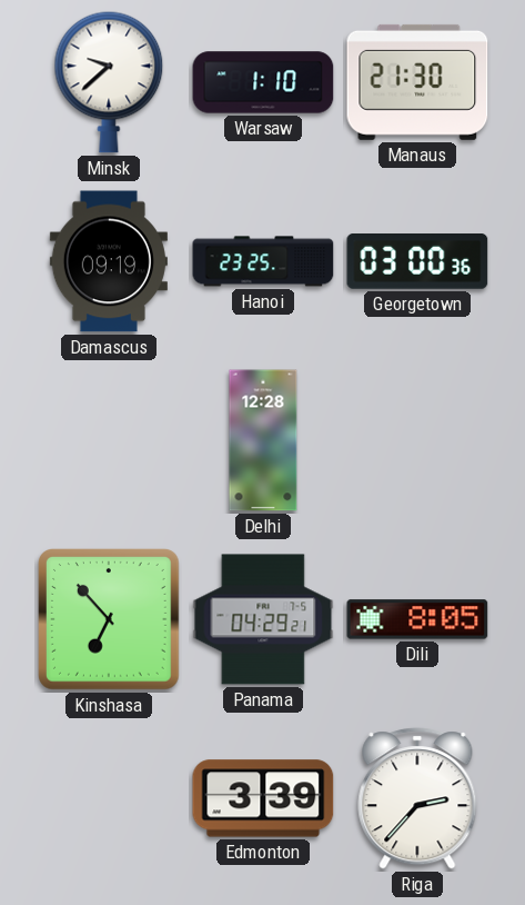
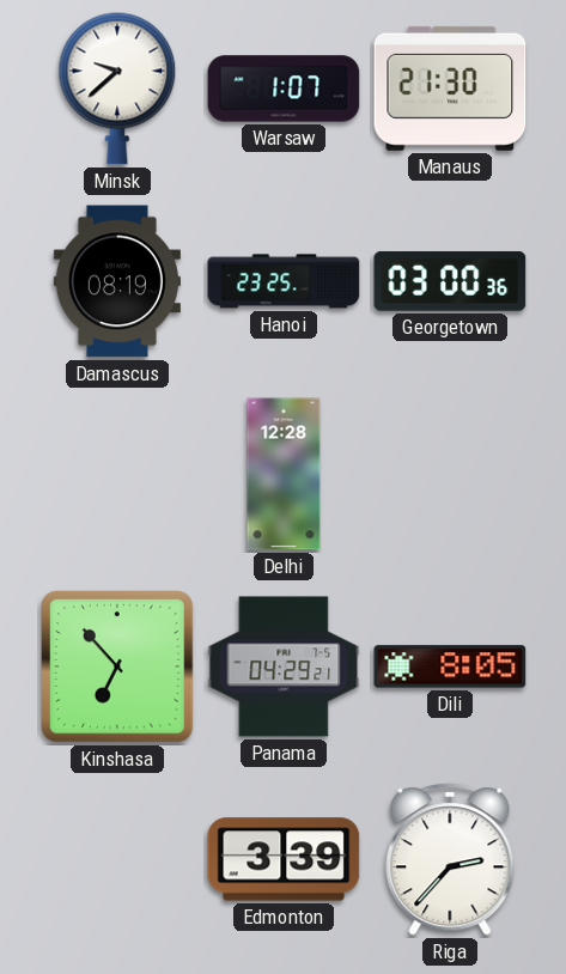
Warsaw: 1:10 -> 1:07 (284, 89)
Damascus: 09:19 -> 08:19 (117, 281)
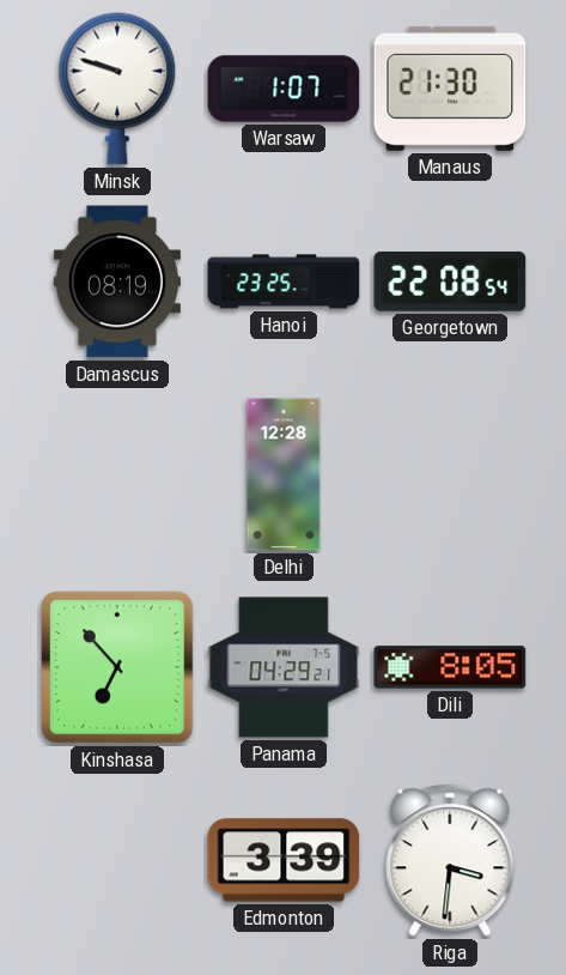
Minsk: 9:38 -> 9:48 (117, 89)
Georgetown: 03:00 -> 22:08 (450, 283)
Riga: 2:37 -> 3:31 (450, 860)
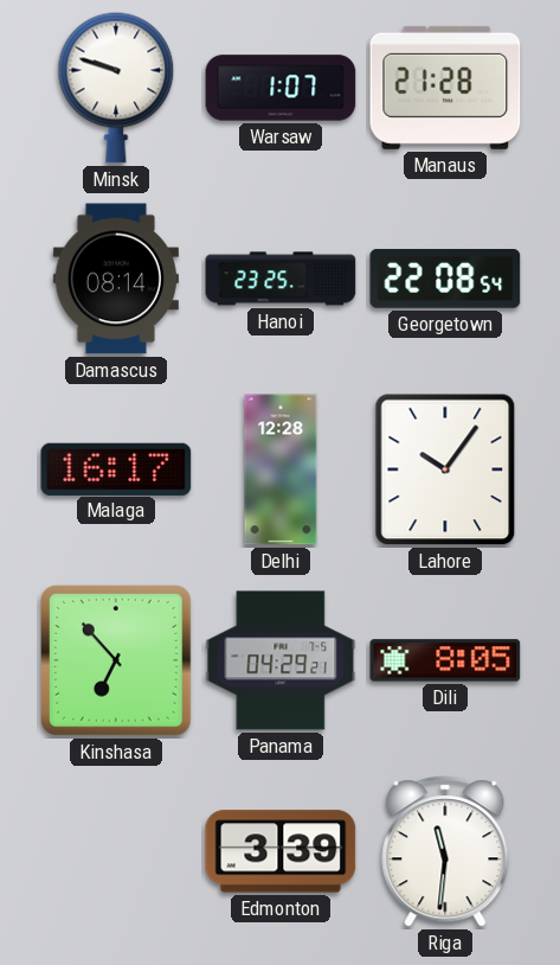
Manaus: 21:30 -> 21:28 (445, 88)
Damascus: 08:19 -> 08:14 (116, 279)
Malaga: none -> 16:17 (116, 468)
Lahore: none -> 10:06 (445, 469)
Riga: 3:31 -> 11:31 (445, 851)
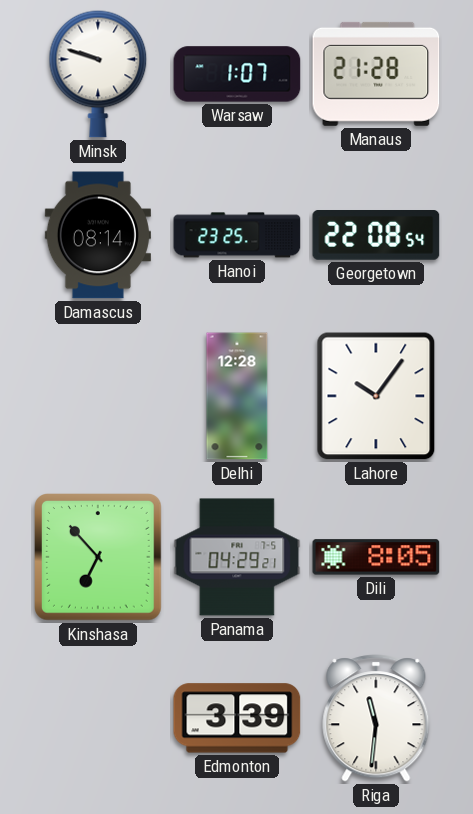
Malaga: 16:17 -> none (116, 468)
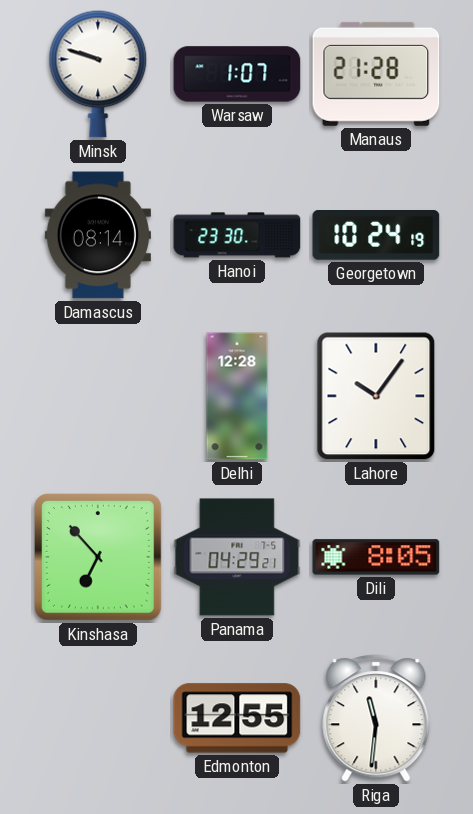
Hanoi: 23:25 -> 23:30 (237, 235)
Georgetown: 22:08 -> 10:24 (376, 236)
Edmonton: 3:39 -> 12:55 (237, 718)
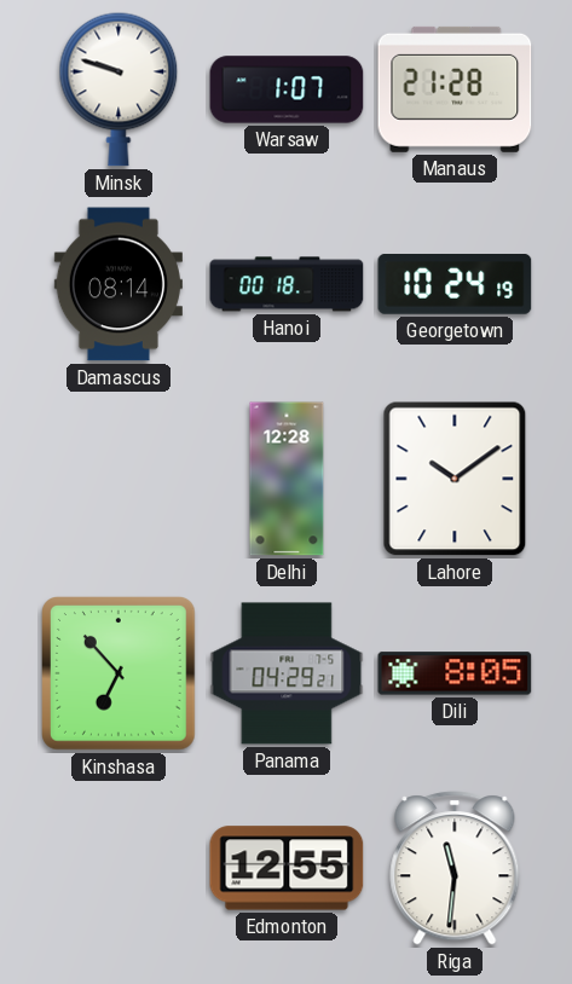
Hanoi: 23:30 -> 00:18 (287, 284)
Lahore: 10:06 -> 10:09 (455, 479)
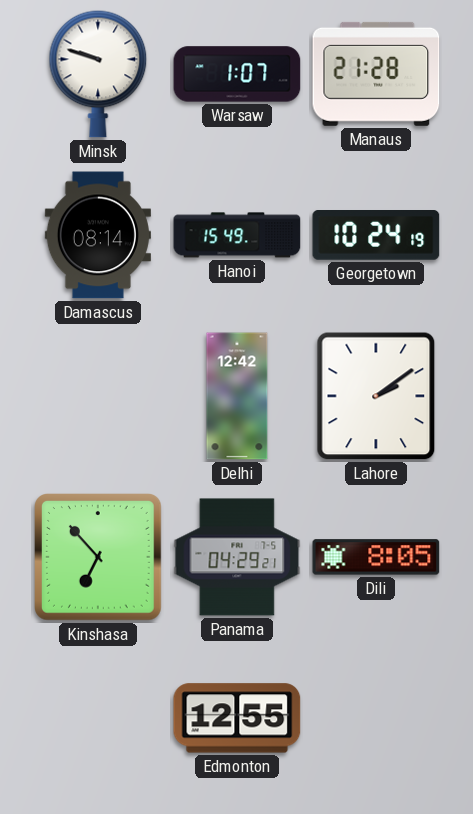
Hanoi: 00:18 -> 15:49 (237, 235)
Delhi: 12:28 -> 12:42 (237, 396)
Lahore: 10:09 -> 2:09 (376, 396)
Riga: 11:31 -> none (455, 868)
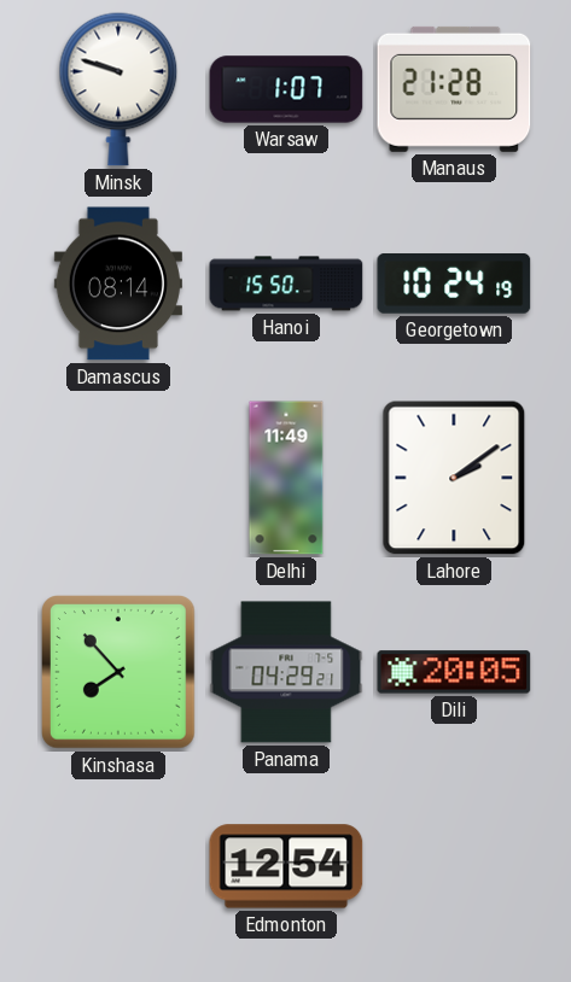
Hanoi: 15:49 -> 15:50 (286, 284)
Delhi: 12:42 -> 11:49 (286, 478)
Kinshasa: 6:53 -> 7:53 (120, 673)
Dili: 8:05 -> 20:05 (454, 672)
Edmonton: 12:55 -> 12:54 (286, 866)
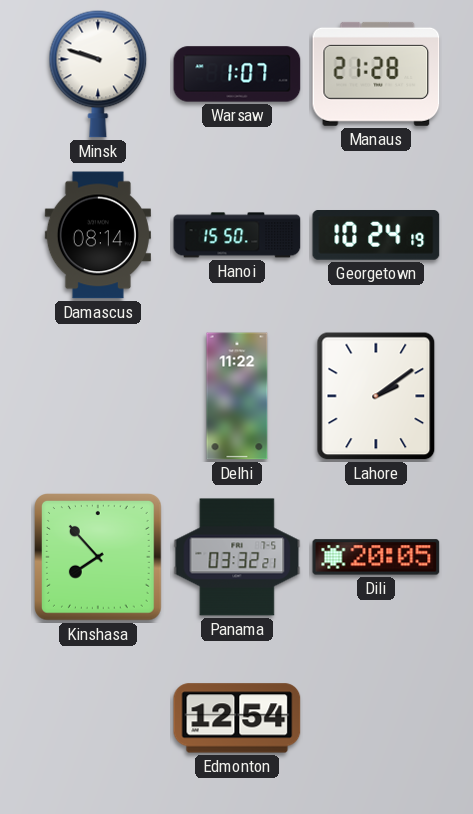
Delhi: 11:49 -> 11:22 (237, 396)
Panama: 04:29 -> 03:32 (237, 557)
